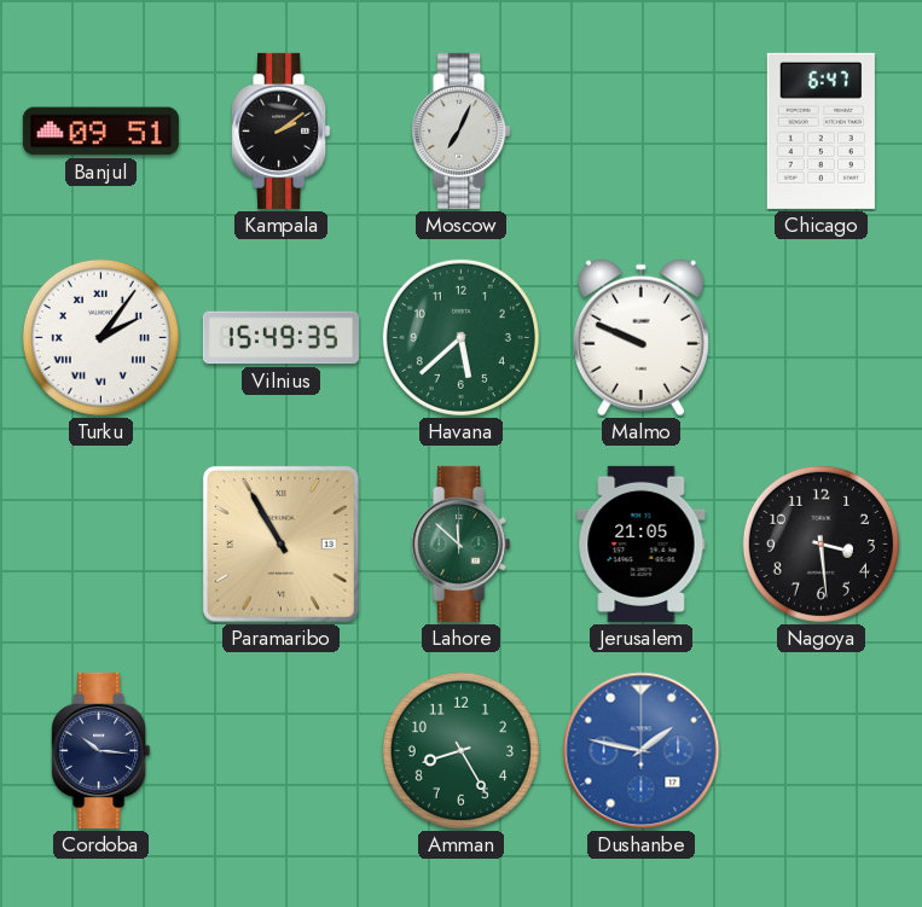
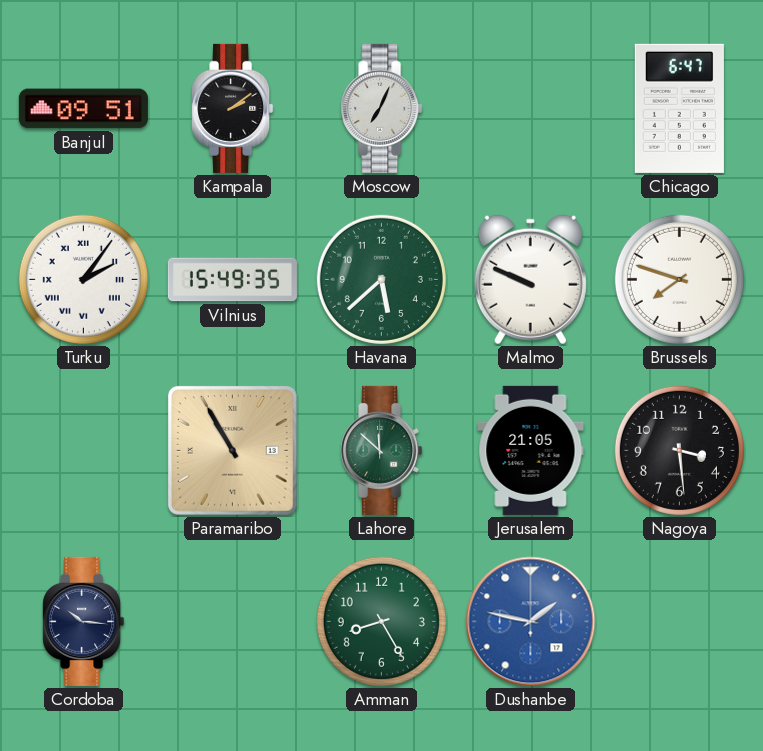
Brussels: none -> 7:48 (679, 279)
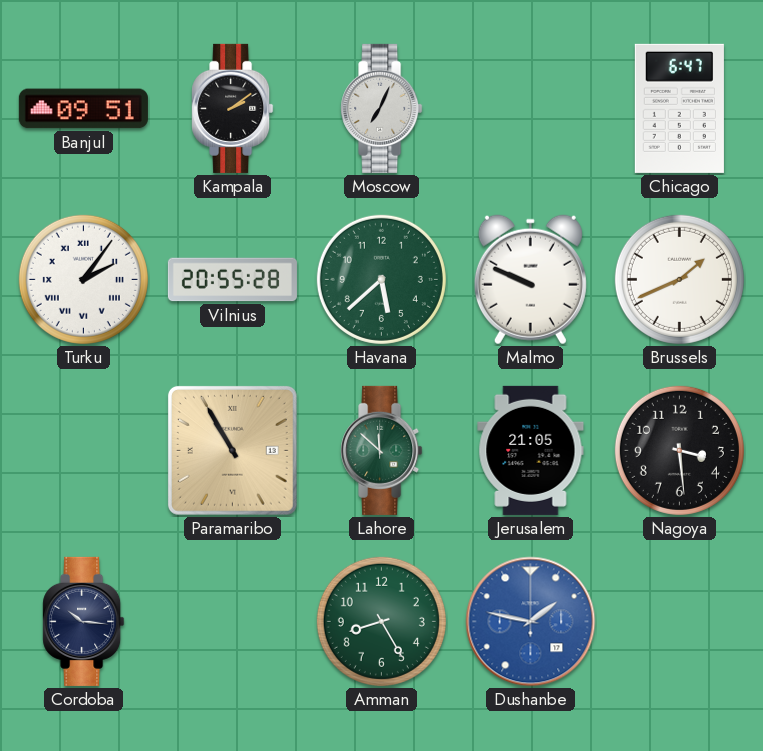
Vilnius: 15:49 -> 20:55 (232, 280)
Brussels: 7:48 -> 1:41 (679, 279)
